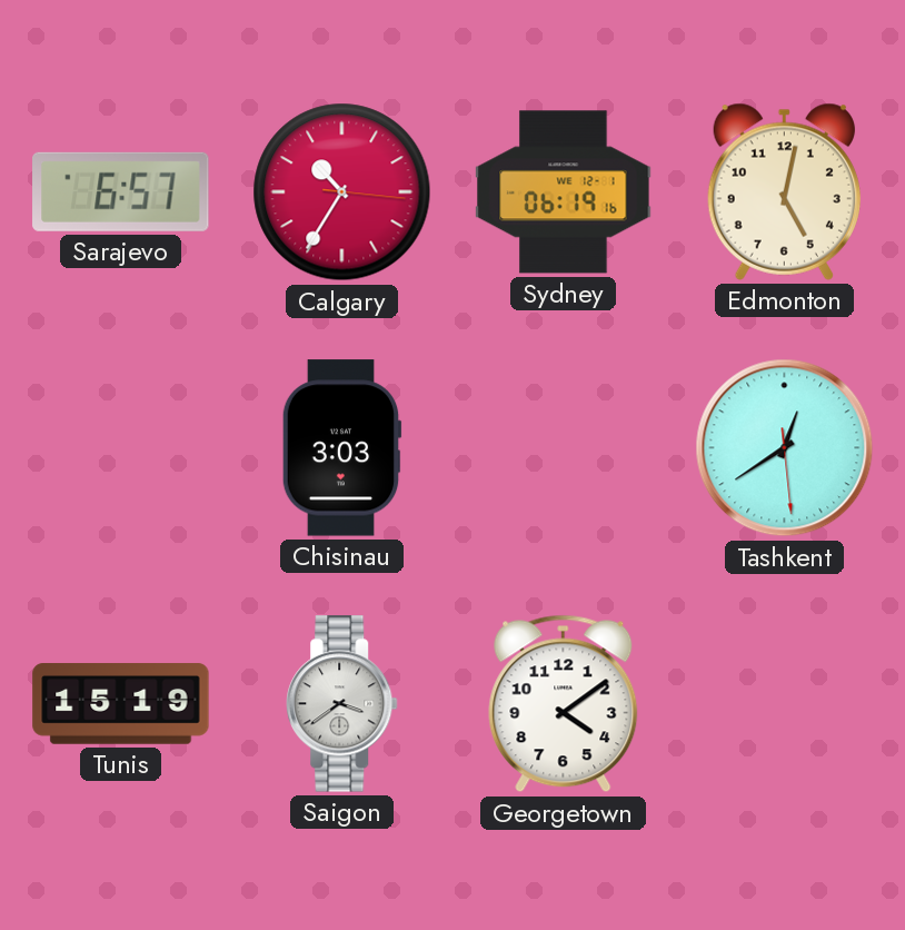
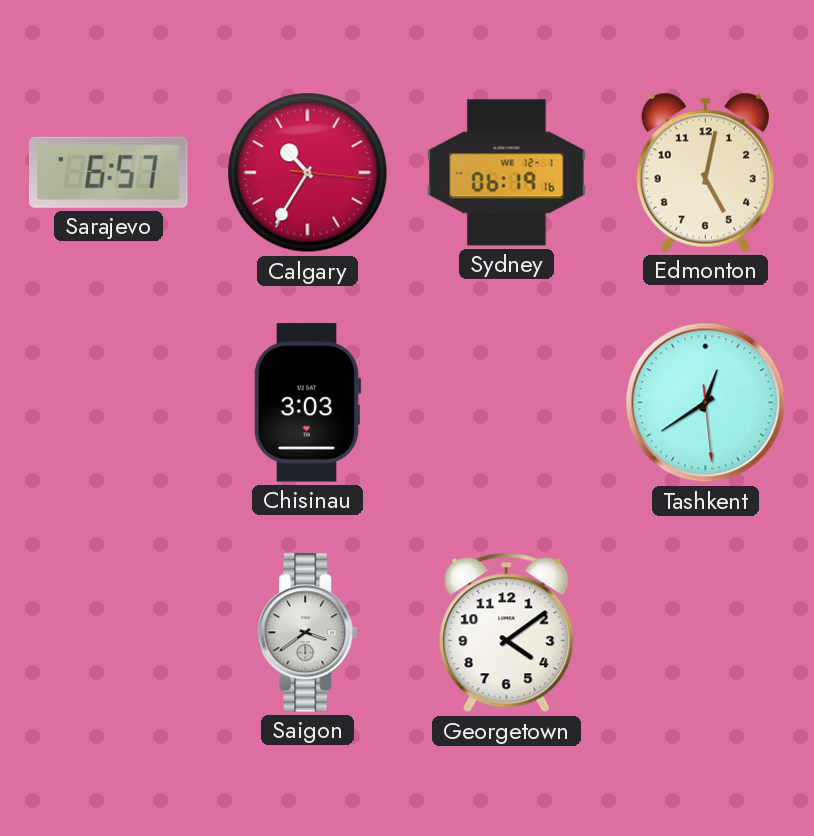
Tunis: 15:19 -> none (121, 704)
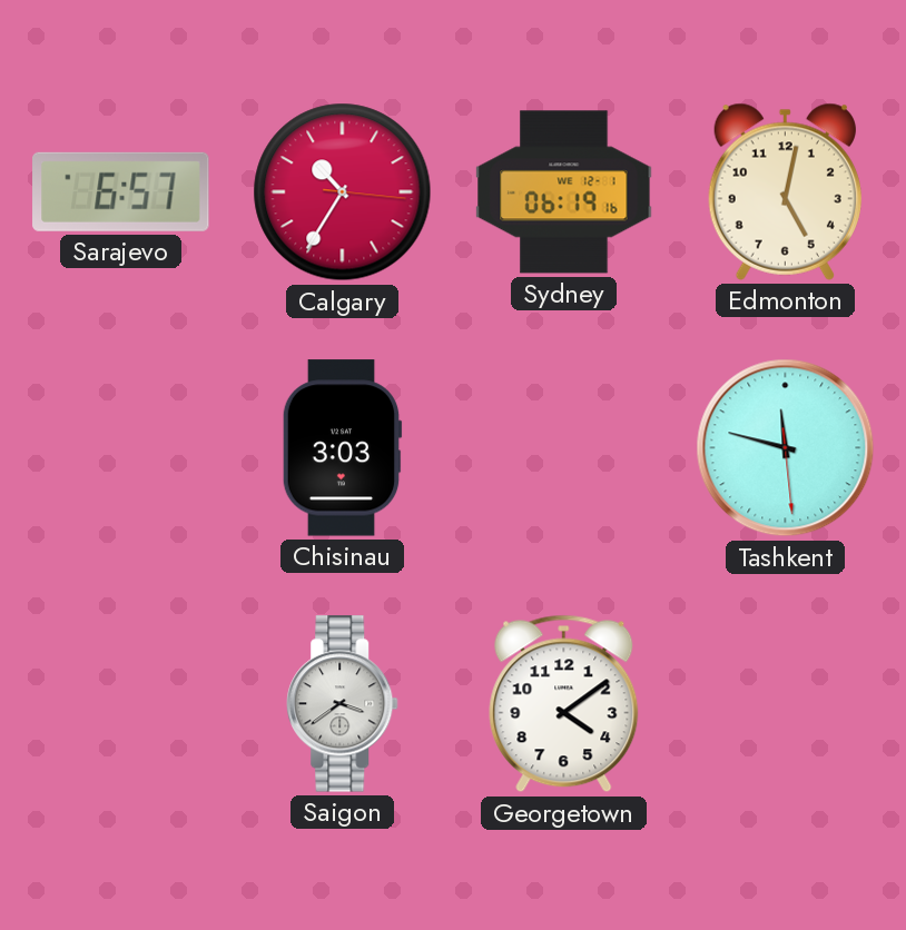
Tashkent: 12:39 -> 11:47 (786, 448)
